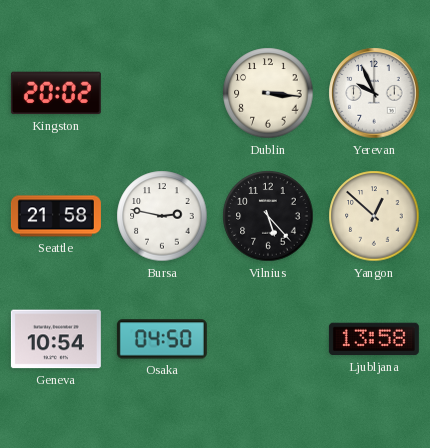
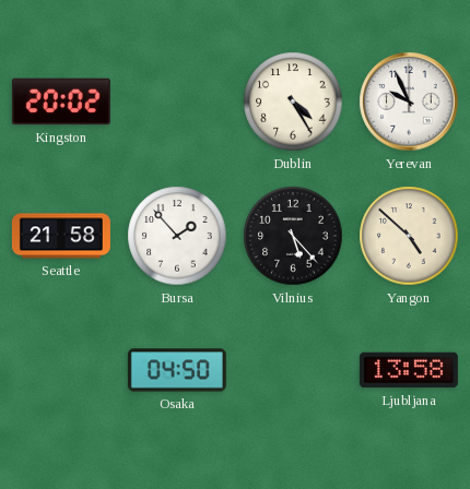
Dublin: 3:16 -> 4:25 (293, 102)
Bursa: 2:47 -> 1:53 (177, 236)
Yangon: 12:52 -> 4:52 (409, 236)
Geneva: 10:54 -> none (56, 339)
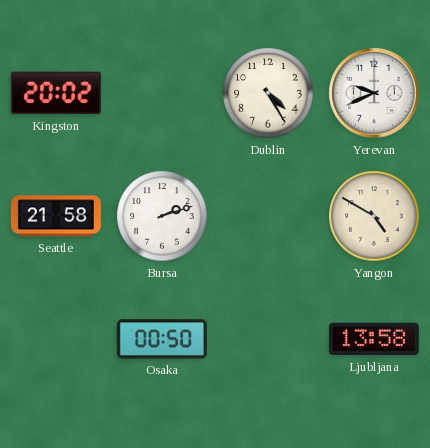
Yerevan: 9:56 -> 9:41 (374, 93)
Bursa: 1:53 -> 2:12 (162, 216)
Vilnius: 5:23 -> none (293, 236)
Yangon: 4:52 -> 4:50 (374, 216)
Osaka: 04:50 -> 00:50 (162, 339)
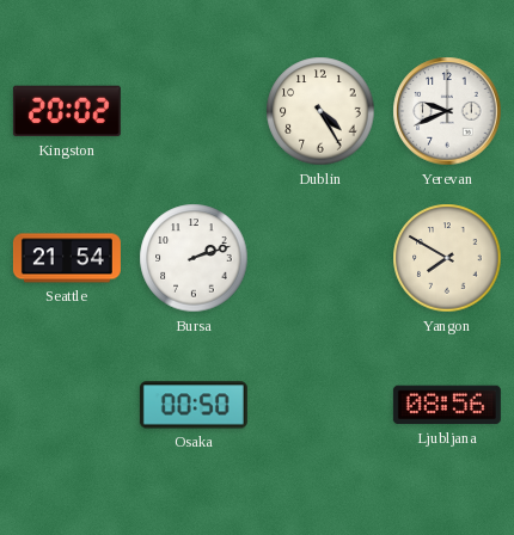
Seattle: 21:58 -> 21:54 (67, 258)
Yangon: 4:50 -> 7:50 (447, 258)
Ljubljana: 13:58 -> 08:56 (447, 405)
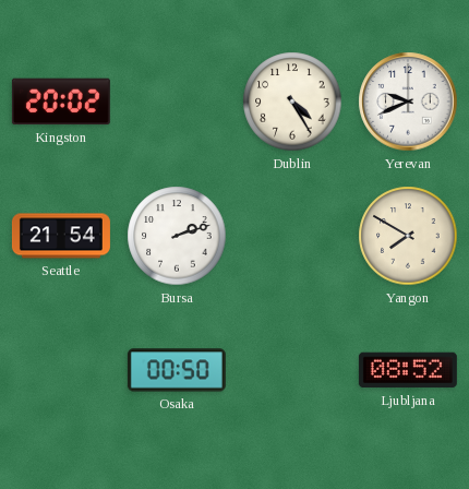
Ljubljana: 08:56 -> 08:52 (408, 370)
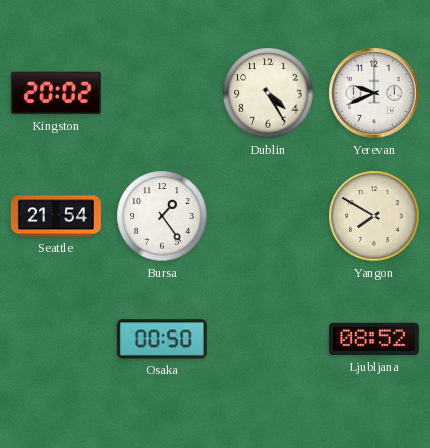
Bursa: 2:12 -> 1:24 (162, 216)
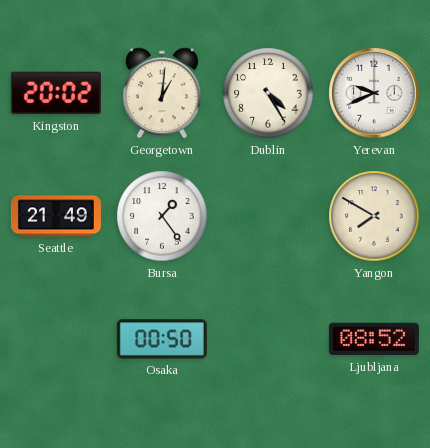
Georgetown: none -> 1:01 (162, 93)
Seattle: 21:54 -> 21:49 (56, 216)
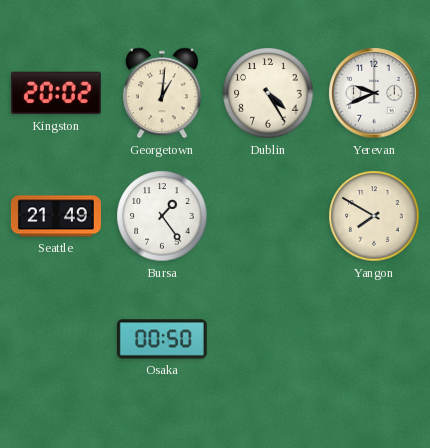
Ljubljana: 08:52 -> none (374, 339)
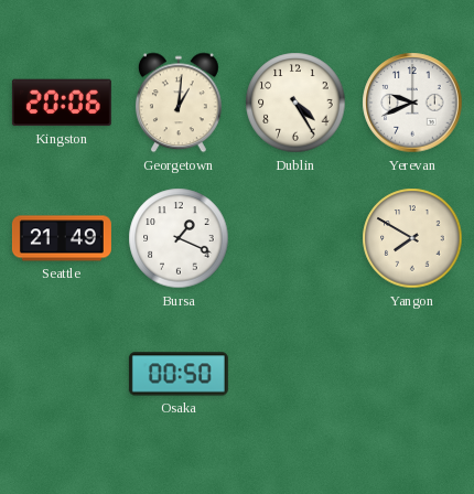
Kingston: 20:02 -> 20:06 (62, 103)
Bursa: 1:24 -> 1:19 (179, 238)
